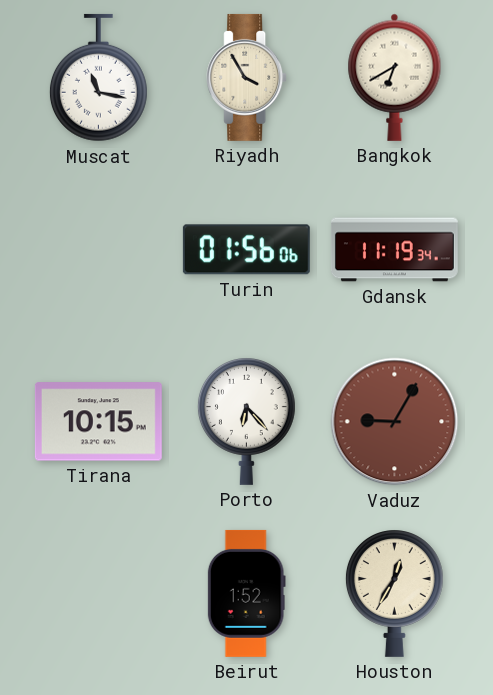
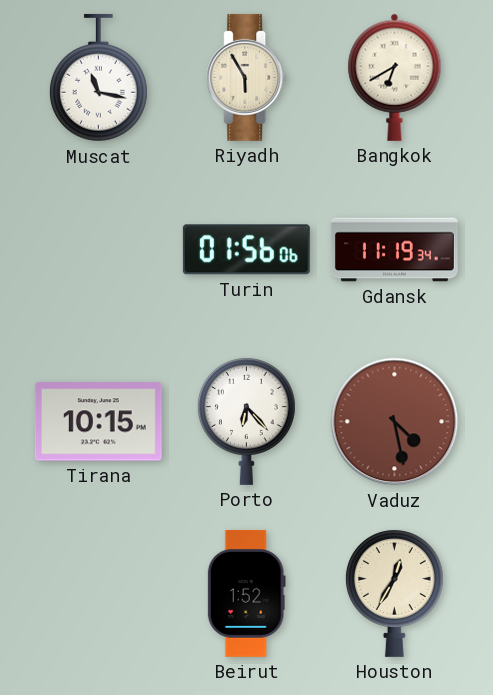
Riyadh: 3:55 -> 5:55 (247, 77)
Vaduz: 9:05 -> 4:28 (395, 422)
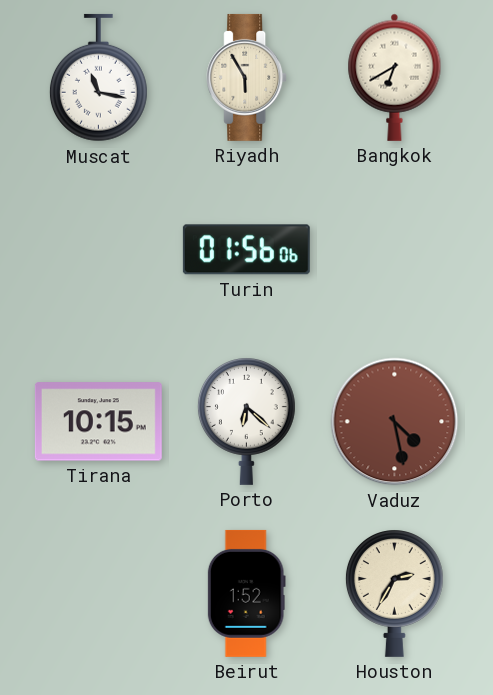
Gdansk: 11:19 -> none (394, 250)
Porto: 6:23 -> 6:22 (246, 421)
Houston: 12:35 -> 2:35 (394, 593)
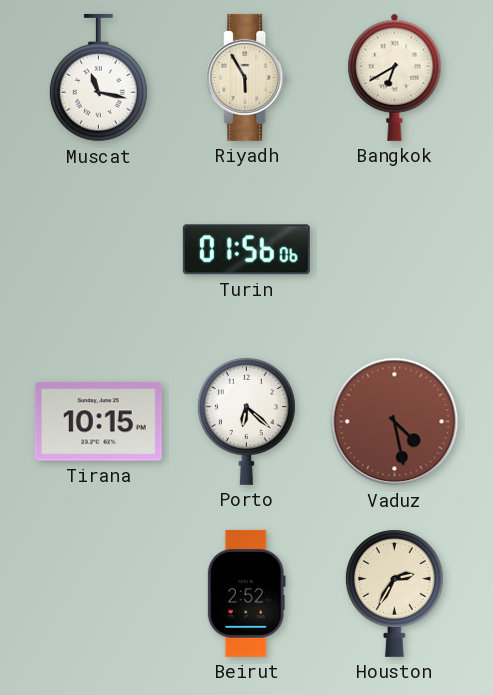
Beirut: 1:52 -> 2:52 (246, 593)
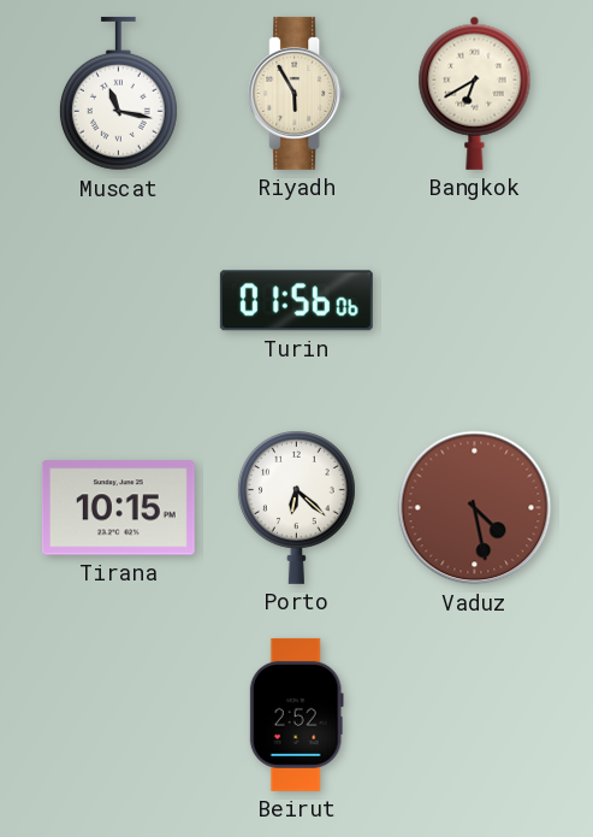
Houston: 2:35 -> none (394, 593)
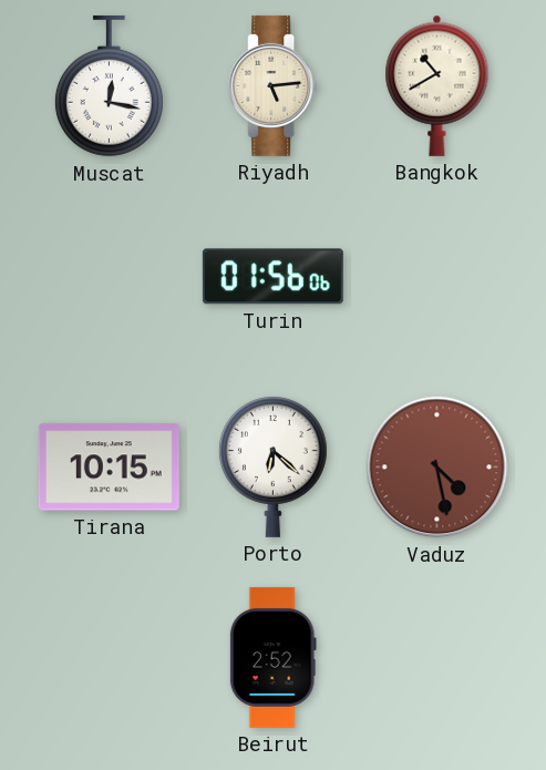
Muscat: 11:17 -> 12:17 (109, 86)
Riyadh: 5:55 -> 5:14 (274, 85)
Bangkok: 6:40 -> 10:40 (437, 85)
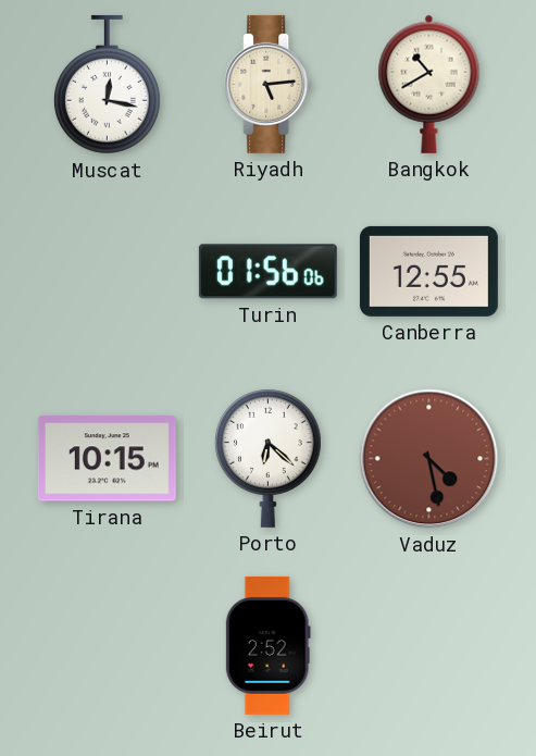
Canberra: none -> 12:55 (428, 271)
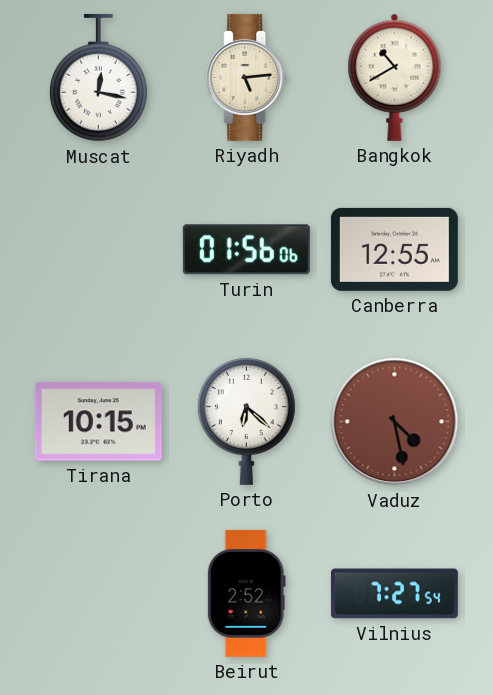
Vilnius: none -> 7:27 (394, 594)
